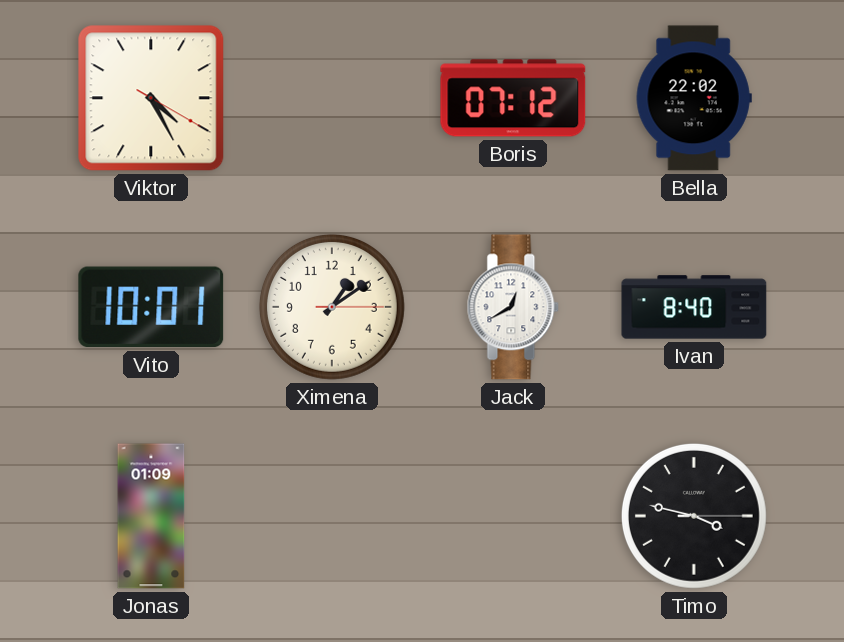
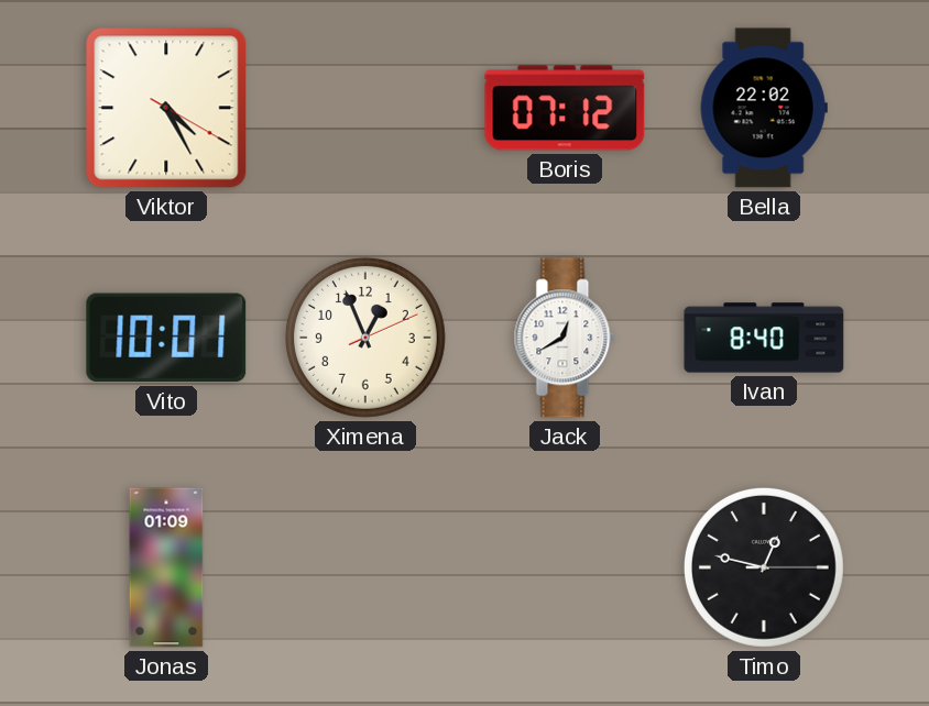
Ximena: 1:09 -> 12:56 (365, 338)
Timo: 3:47 -> 12:47 (764, 567)
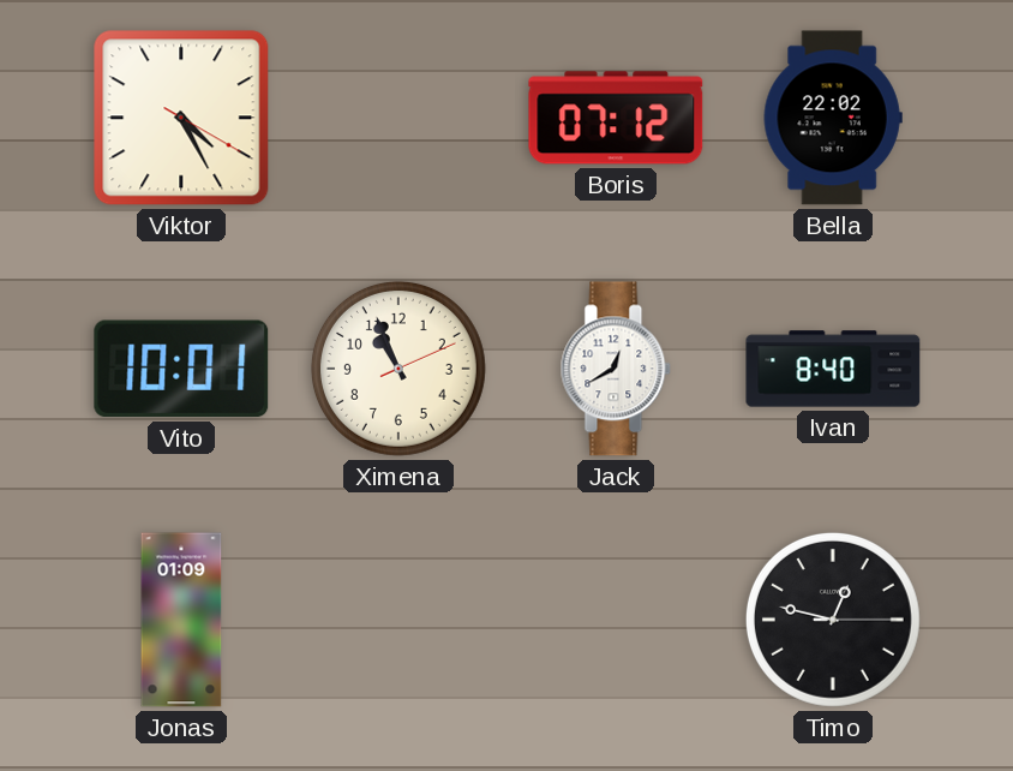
Ximena: 12:56 -> 10:56 (398, 369)
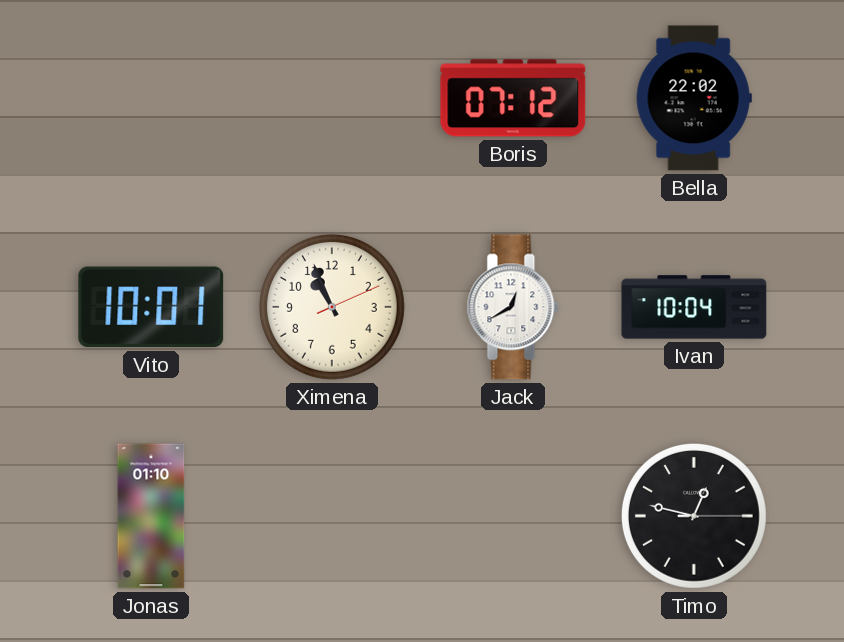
Viktor: 4:25 -> none (181, 118)
Ivan: 8:40 -> 10:04 (694, 307)
Jonas: 01:09 -> 01:10 (151, 516)
